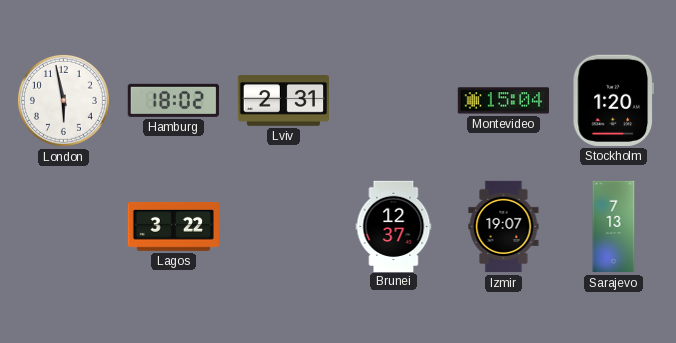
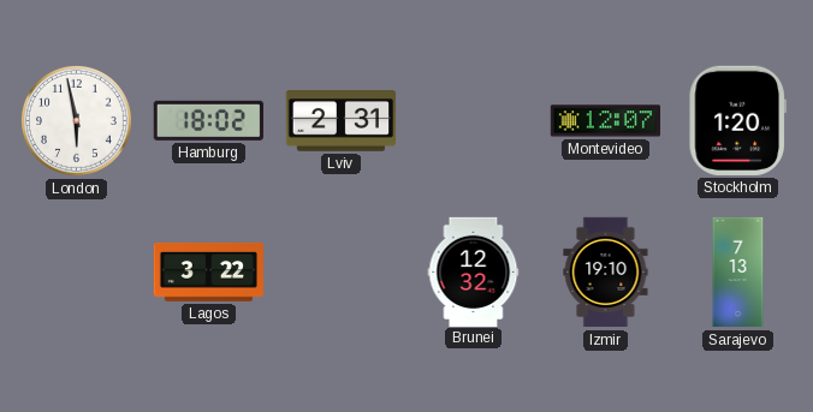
Montevideo: 15:04 -> 12:07 (605, 121)
Brunei: 12:37 -> 12:32 (474, 271)
Izmir: 19:07 -> 19:10 (606, 273)
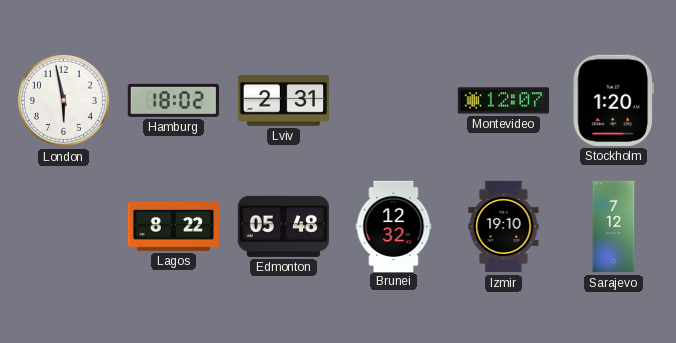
Lagos: 3:22 -> 8:22 (173, 226)
Edmonton: none -> 05:48 (283, 226)
Sarajevo: 7:13 -> 7:12 (614, 227)
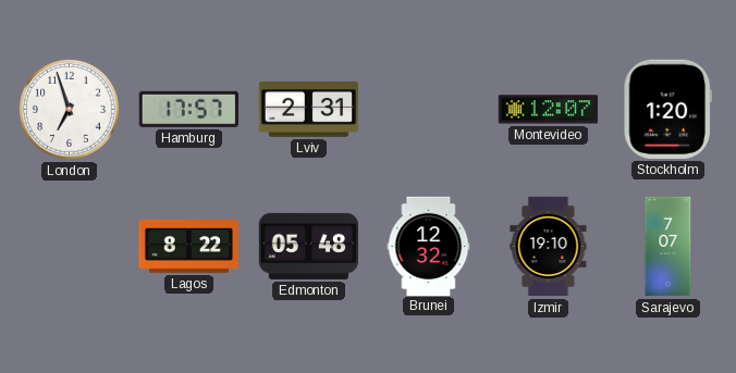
London: 5:58 -> 6:57 (69, 109)
Hamburg: 18:02 -> 17:57 (188, 109)
Sarajevo: 7:12 -> 7:07 (668, 247)
